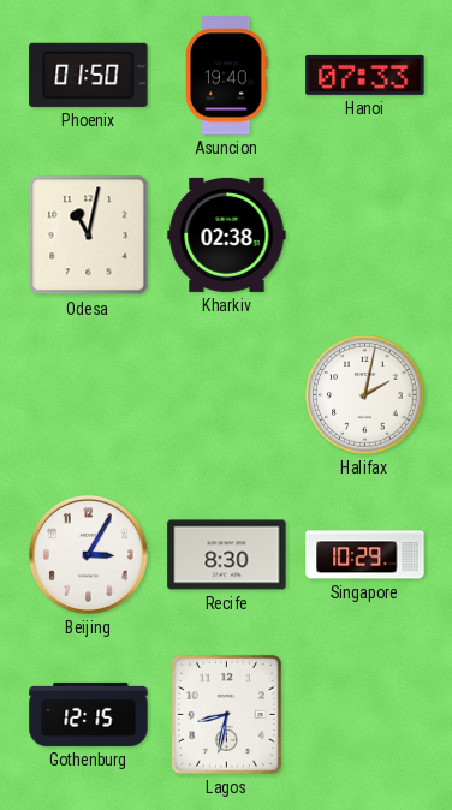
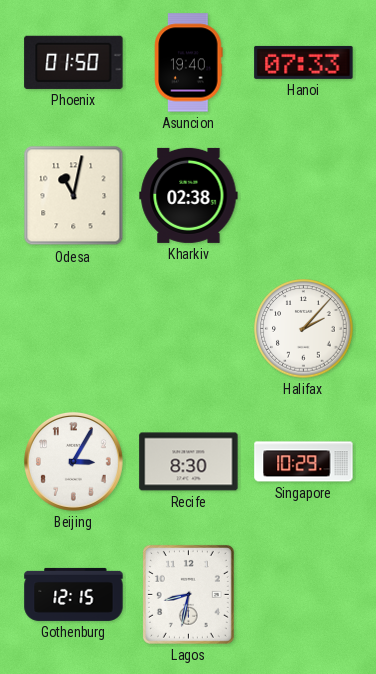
Halifax: 2:02 -> 2:07 (304, 329)
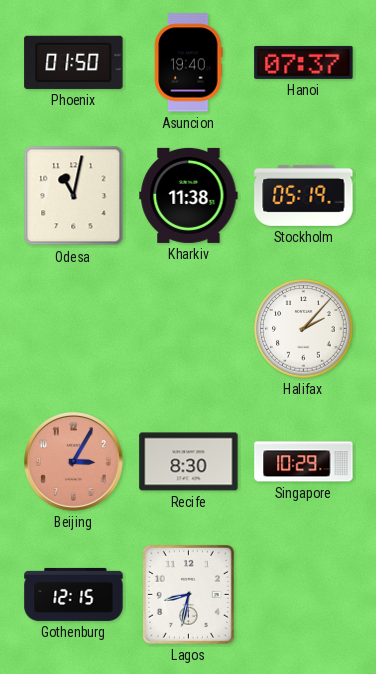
Hanoi: 07:33 -> 07:37 (304, 62)
Kharkiv: 02:38 -> 11:38 (189, 195)
Stockholm: none -> 05:19 (304, 195)
Beijing dial: white -> salmon (73, 461)
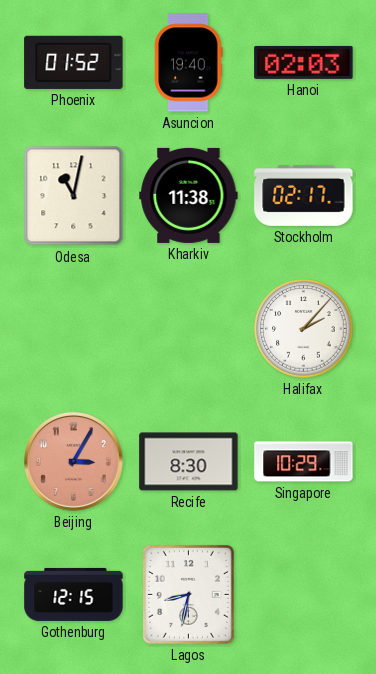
Phoenix: 01:50 -> 01:52 (74, 62)
Hanoi: 07:37 -> 02:03 (304, 62)
Stockholm: 05:19 -> 02:17 (304, 195)
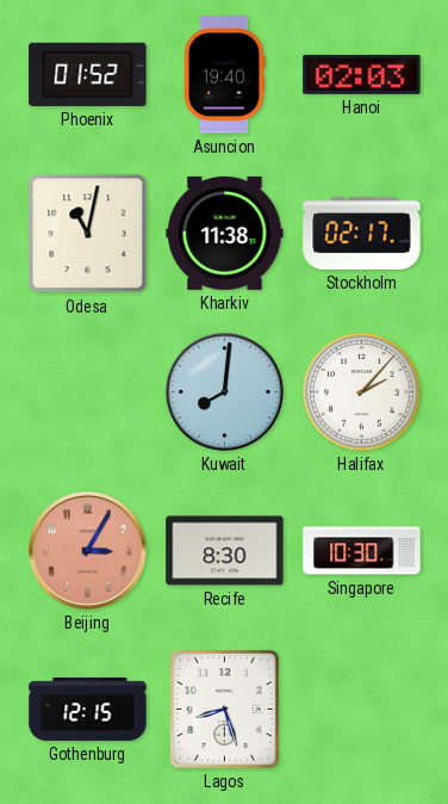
Kuwait: none -> 8:01 (224, 391)
Singapore: 10:29 -> 10:30 (362, 551)
Lagos: 8:32 -> 8:27 (224, 709)
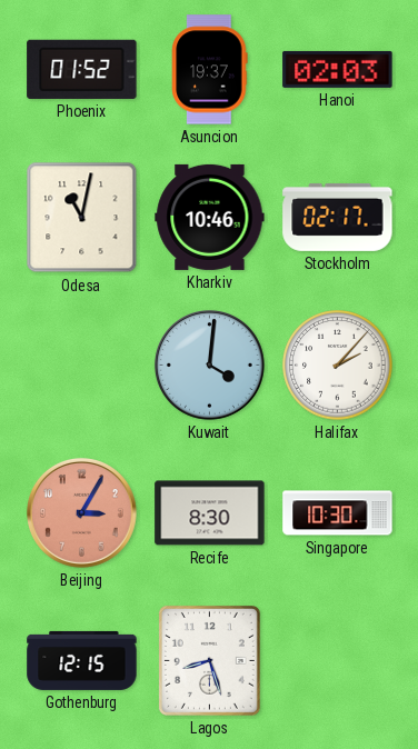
Asuncion: 19:40 -> 19:37 (210, 70)
Kharkiv: 11:38 -> 10:46 (210, 217)
Kuwait: 8:01 -> 4:01 (209, 364)
